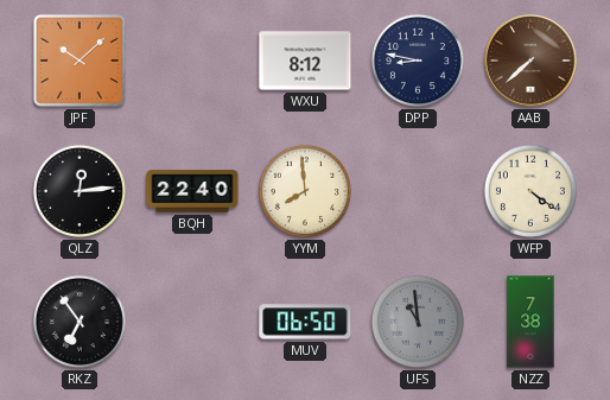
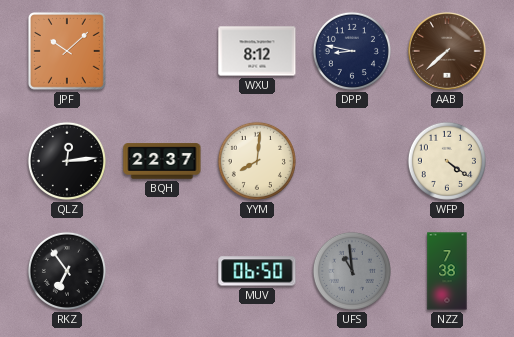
BQH: 22:40 -> 22:37 (162, 161)
YYM: 7:59 -> 8:01 (257, 161)
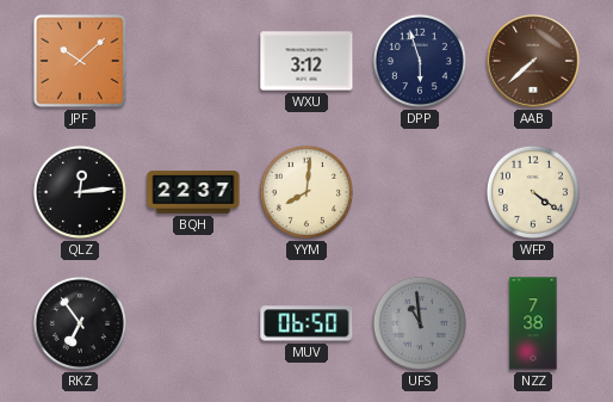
WXU: 8:12 -> 3:12 (306, 61)
DPP: 8:47 -> 5:57 (420, 61)
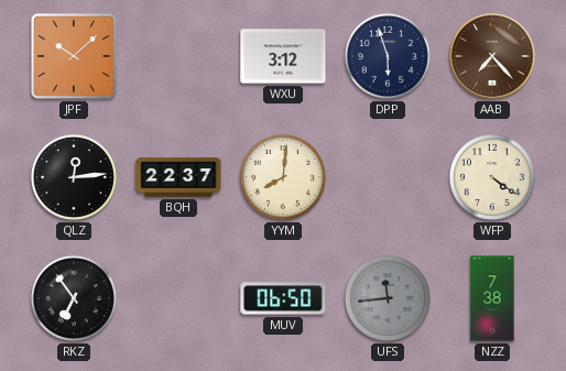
AAB: 7:38 -> 7:23 (493, 57)
UFS: 10:59 -> 11:44 (388, 298)
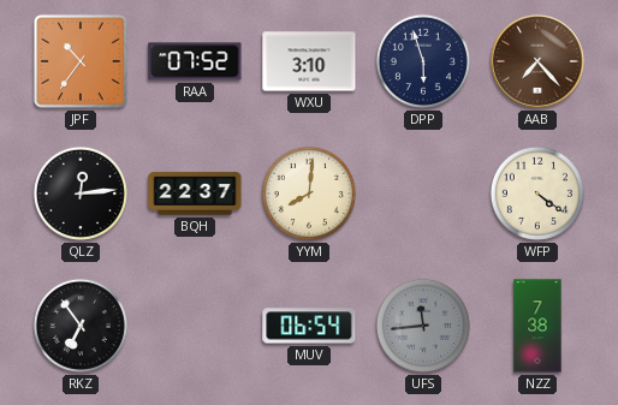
JPF: 10:08 -> 10:36 (81, 61)
RAA: none -> 07:52 (195, 61)
WXU: 3:12 -> 3:10 (309, 61)
MUV: 06:50 -> 06:54 (309, 326)
